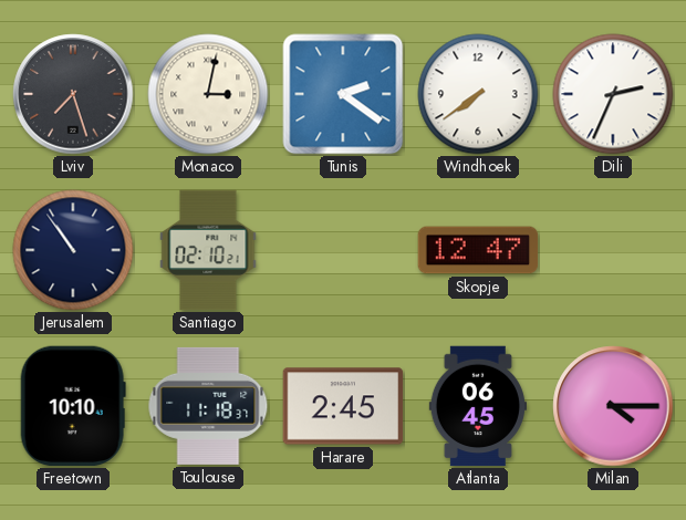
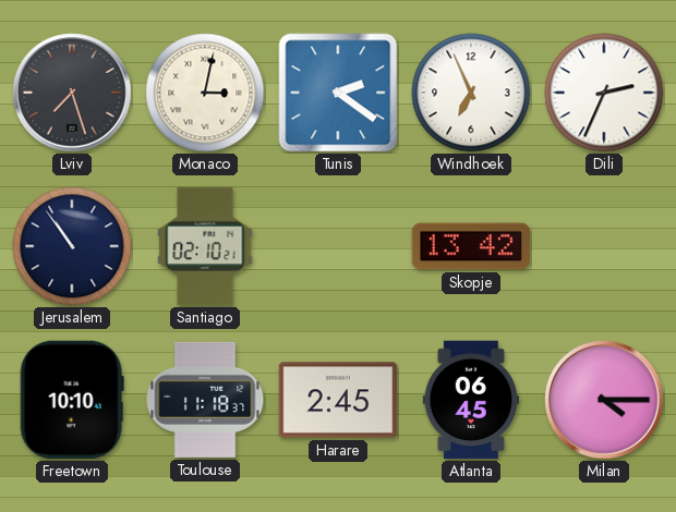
Windhoek: 7:39 -> 6:56 (471, 93)
Skopje: 12:47 -> 13:42 (471, 246)
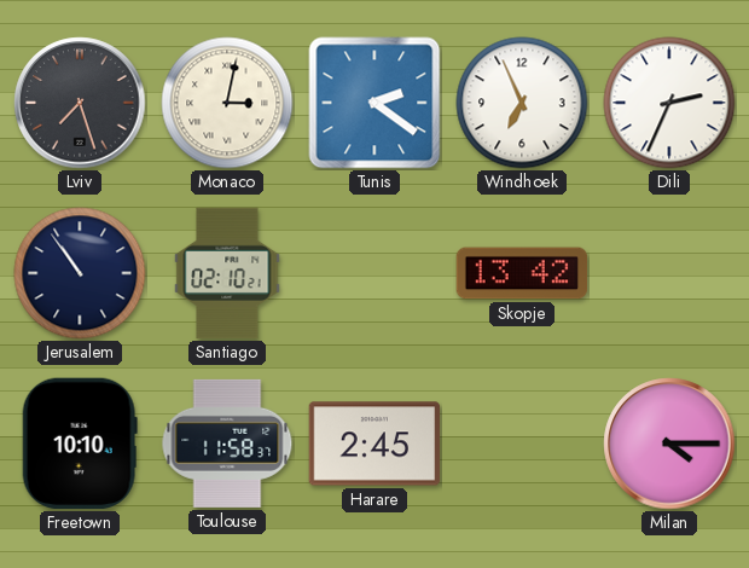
Toulouse: 11:18 -> 11:58 (227, 444)
Atlanta: 06:45 -> none (471, 400)
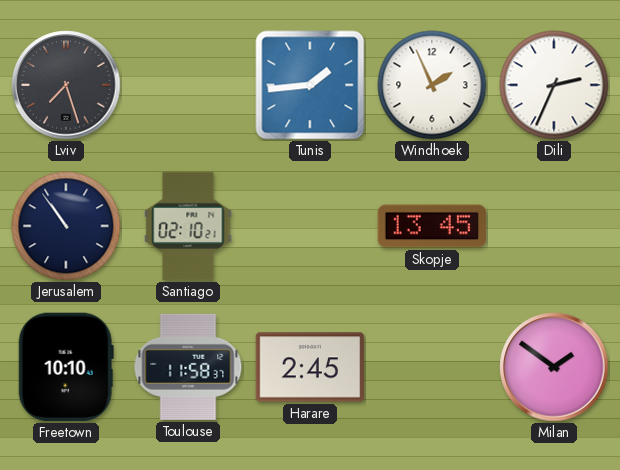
Monaco: 3:02 -> none (227, 103)
Tunis: 2:21 -> 1:44 (310, 85)
Windhoek: 6:56 -> 1:56 (432, 85)
Skopje: 13:42 -> 13:45 (432, 226)
Milan: 4:15 -> 1:51 (554, 367)
